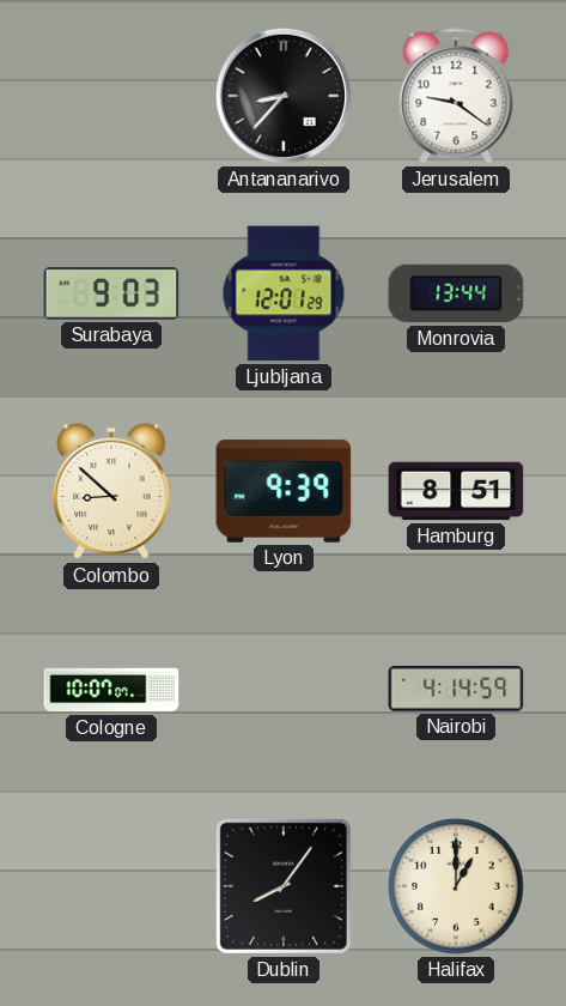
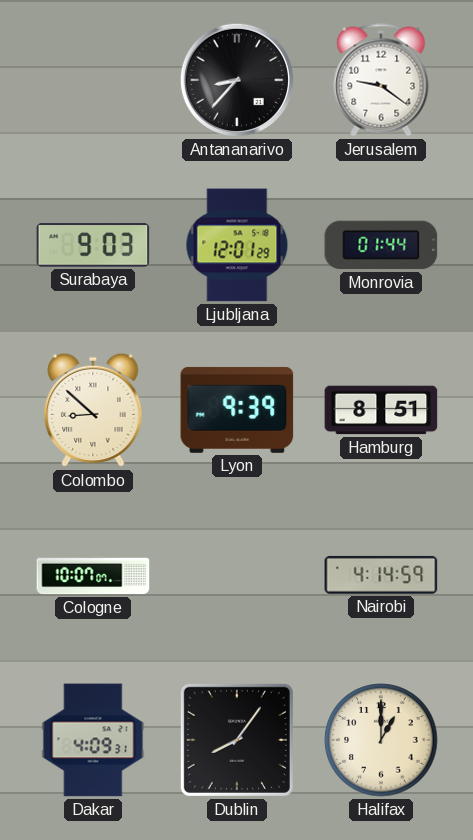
Monrovia: 13:44 -> 01:44 (381, 245)
Dakar: none -> 4:09 (93, 740)
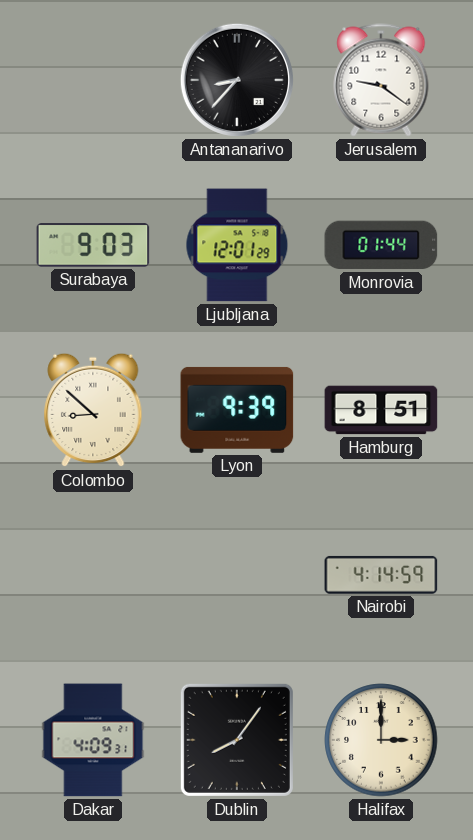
Cologne: 10:07 -> none (93, 575)
Halifax: 1:00 -> 3:00 (381, 740)
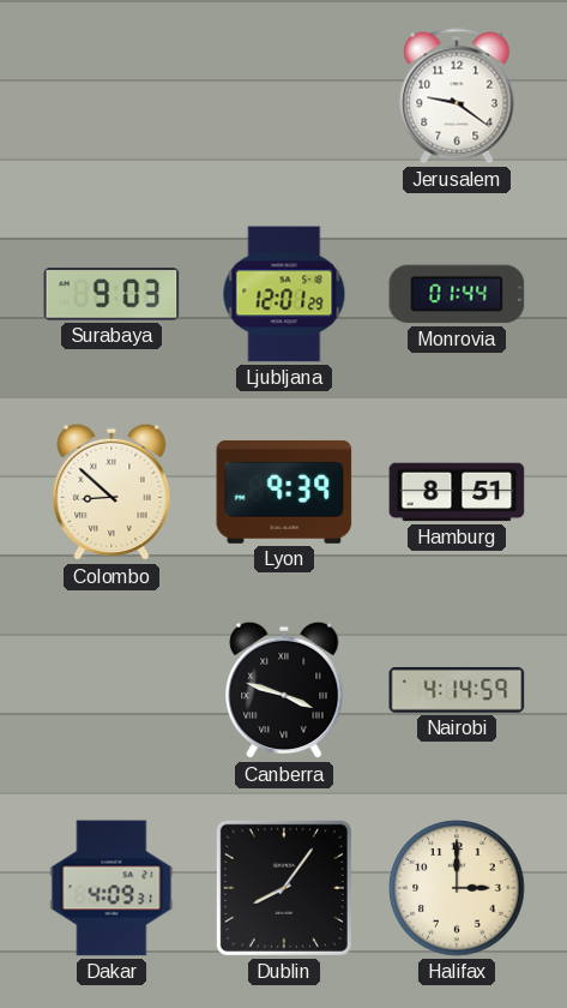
Antananarivo: 8:37 -> none (237, 80)
Canberra: none -> 3:48 (284, 690)
